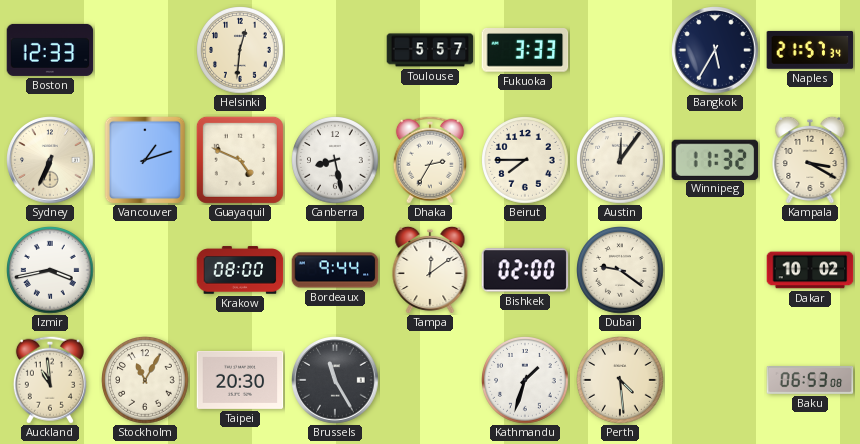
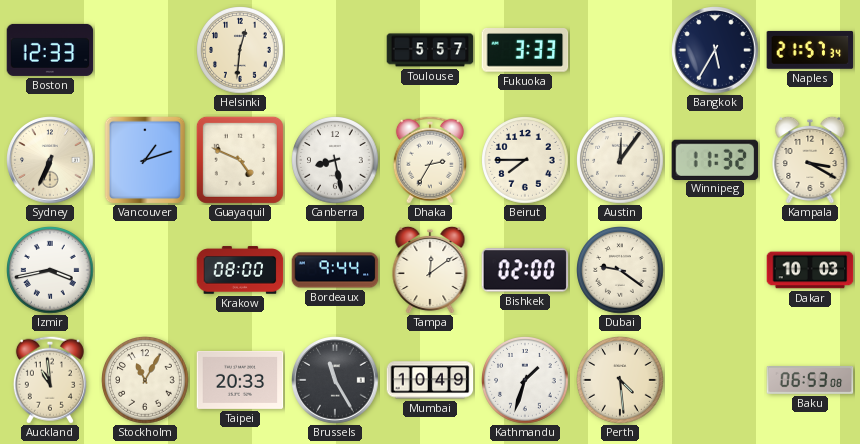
Dakar: 10:02 -> 10:03 (810, 270)
Taipei: 20:30 -> 20:33 (240, 380)
Mumbai: none -> 10:49 (430, 380)
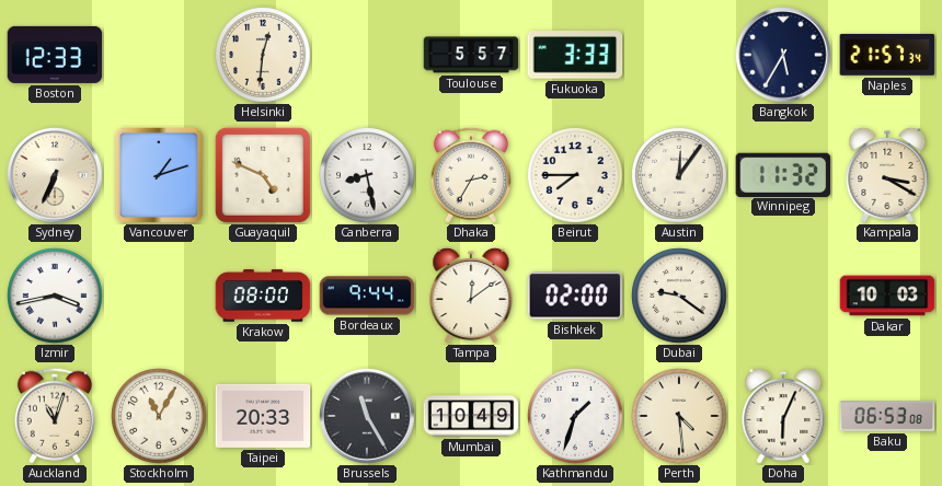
Auckland: 10:59 -> 11:03 (55, 416)
Doha: none -> 6:04 (783, 416)
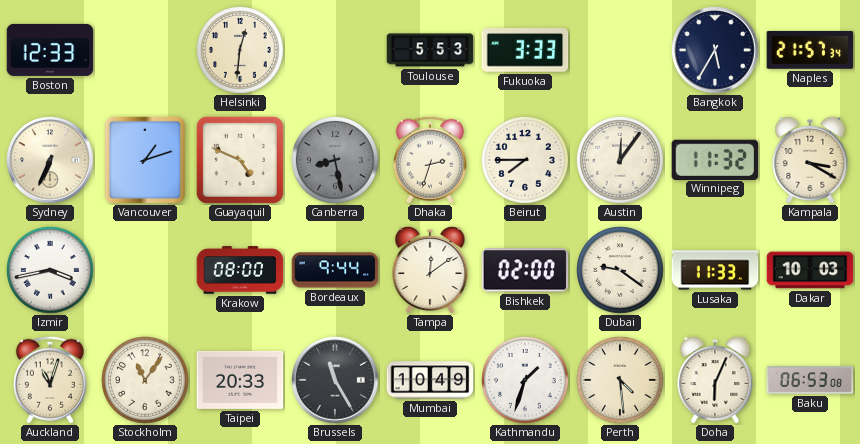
Toulouse: 5:57 -> 5:53 (430, 50)
Canberra dial: white -> grey (335, 160)
Dhaka: 2:35 -> 2:33 (430, 160)
Lusaka: none -> 11:33 (715, 270)
Stockholm: 11:05 -> 11:06 (145, 380)
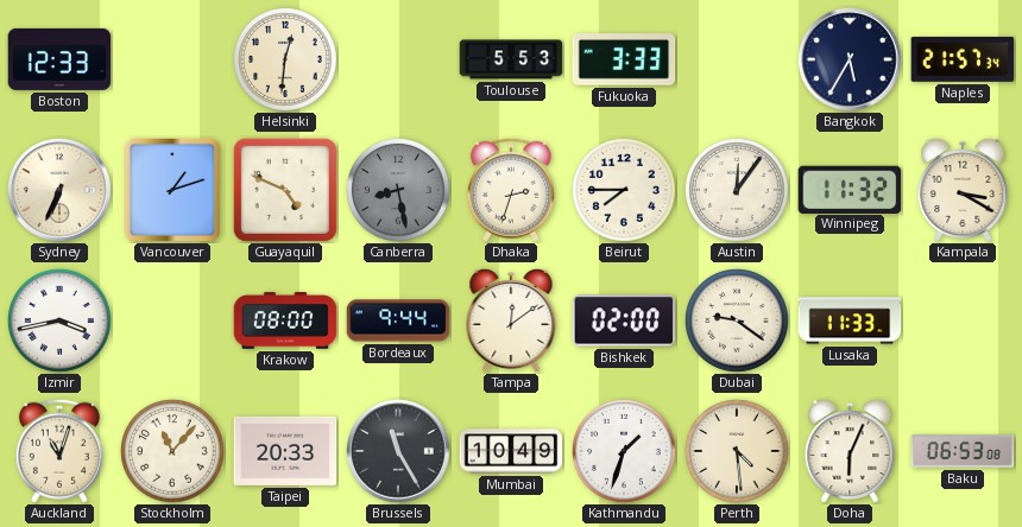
Dakar: 10:03 -> none (810, 270)
Stockholm: 11:06 -> 11:07 (172, 451)
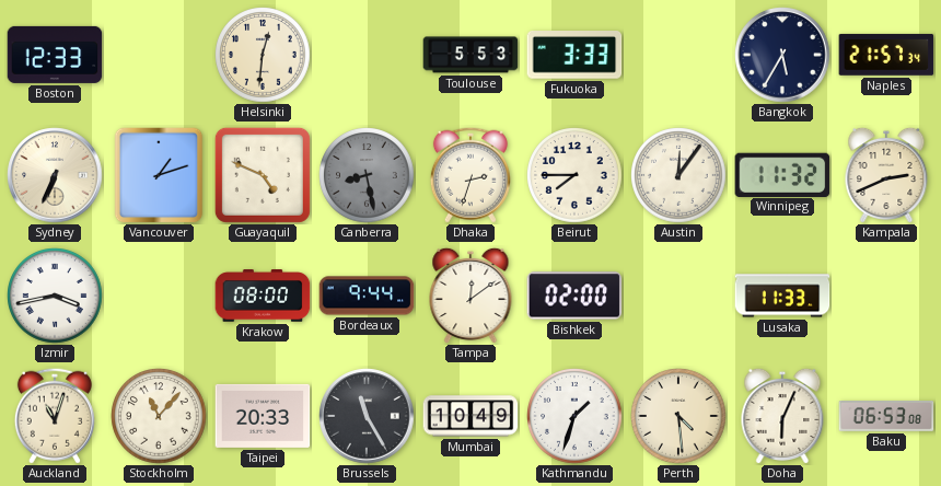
Kampala: 3:20 -> 2:41 (886, 175)
Dubai: 9:21 -> none (737, 320)
